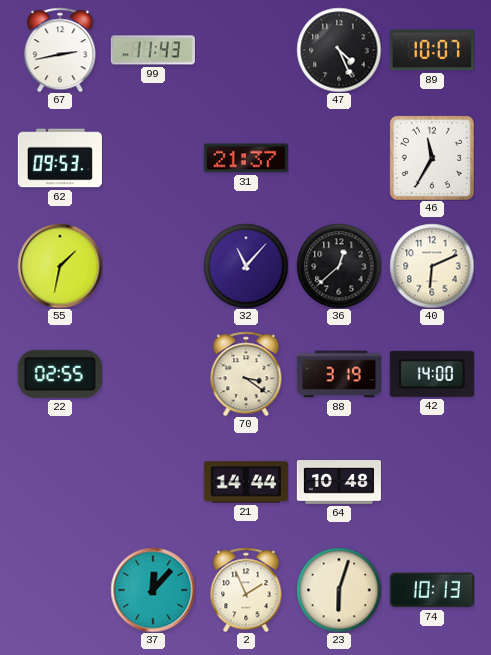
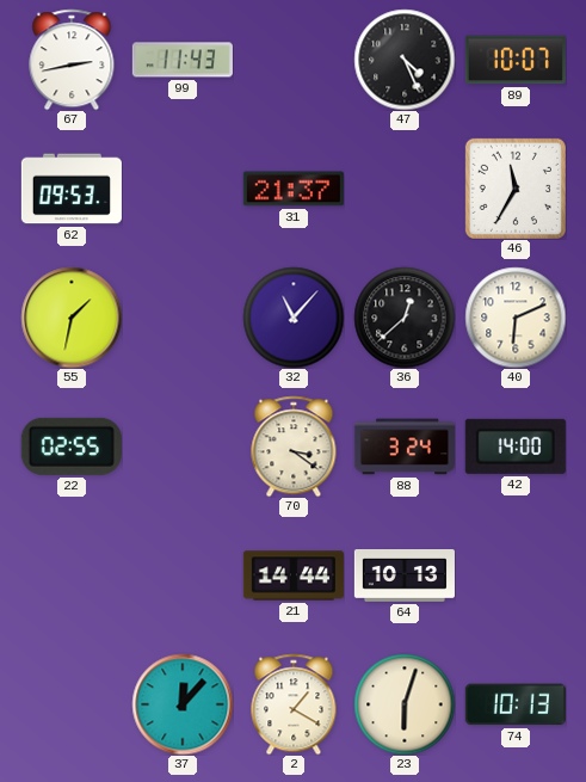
88: 3:19 -> 3:24 (405, 447)
64: 10:48 -> 10:13 (405, 575)
2: 1:56 -> 1:20 (294, 704)
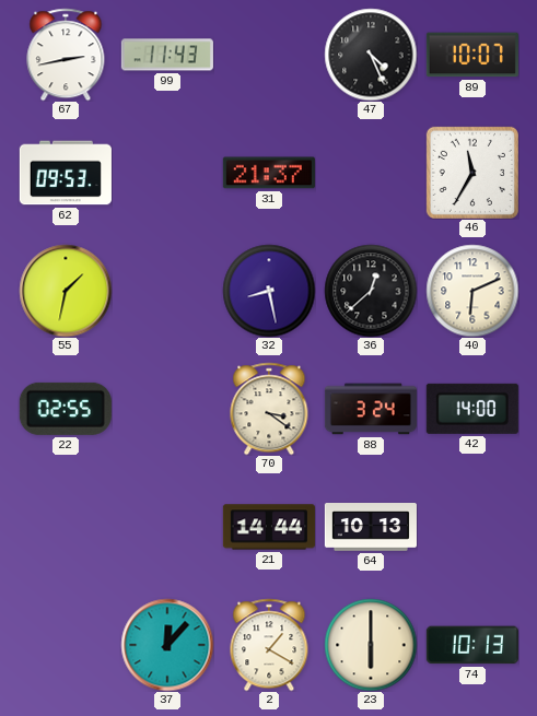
32: 11:07 -> 8:28 (269, 291)
23: 6:03 -> 6:00 (371, 645)
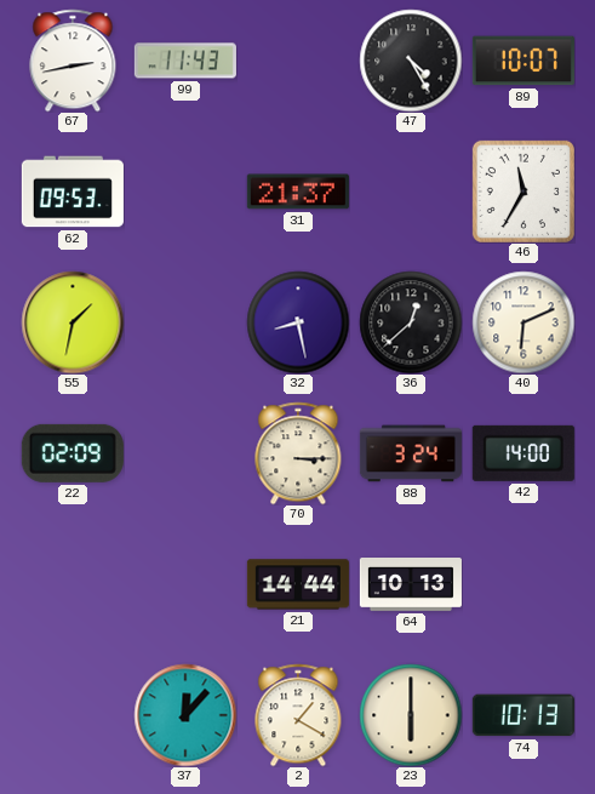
47: 4:26 -> 4:25 (411, 61)
22: 02:55 -> 02:09 (73, 453)
70: 3:21 -> 3:15 (298, 453)
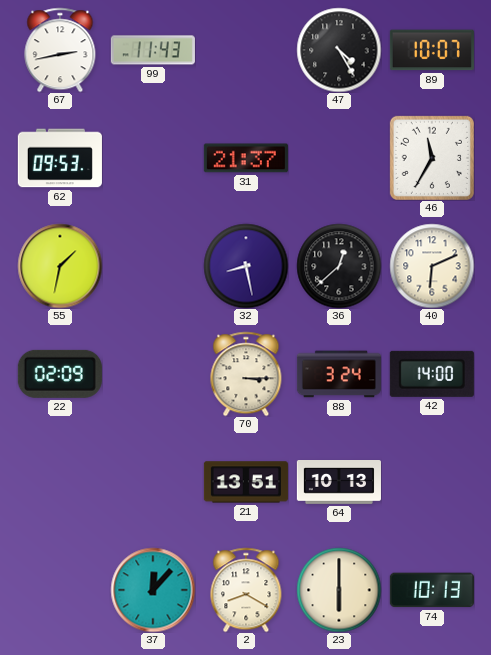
21: 14:44 -> 13:51 (246, 482)
2: 1:20 -> 8:20 (246, 590)
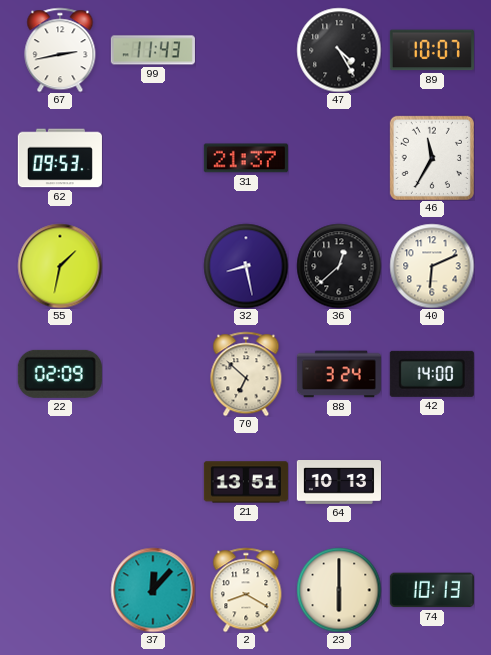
70: 3:15 -> 6:52 (246, 374)
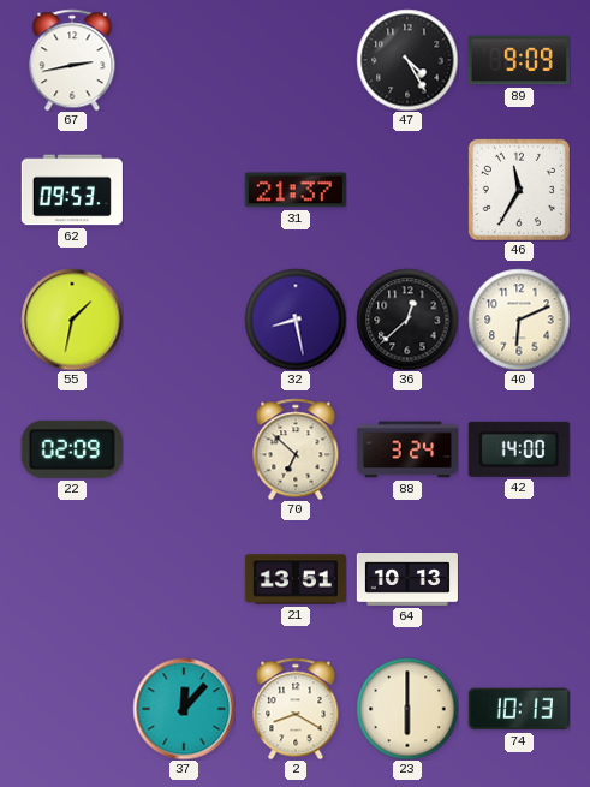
99: 11:43 -> none (153, 50)
89: 10:07 -> 9:09 (519, 60)
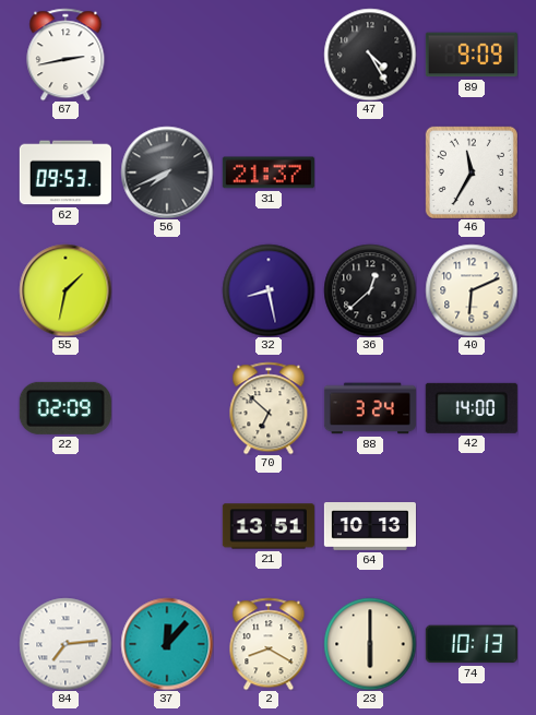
56: none -> 7:41 (167, 172)
84: none -> 7:14 (65, 644)
